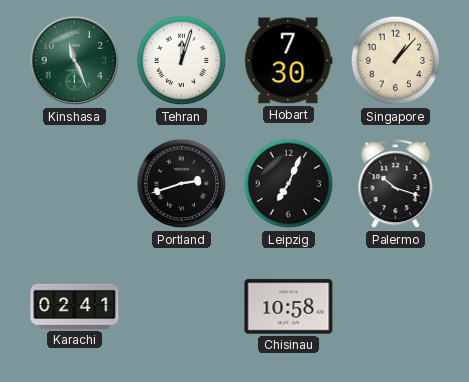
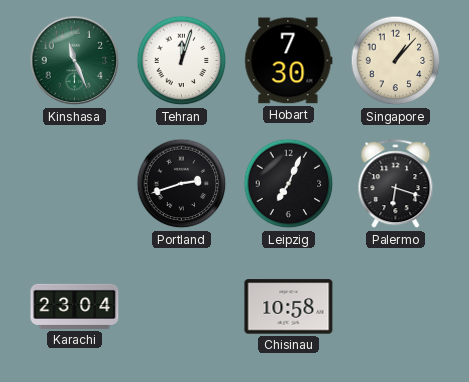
Palermo: 10:18 -> 6:18 (396, 184)
Karachi: 02:41 -> 23:04 (75, 306)
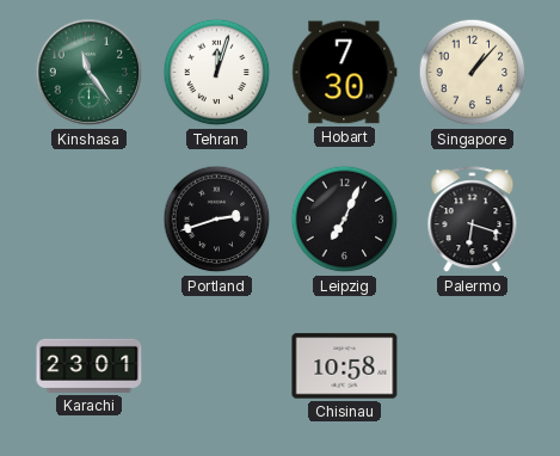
Kinshasa: 11:26 -> 11:24 (90, 73)
Karachi: 23:04 -> 23:01 (90, 365)
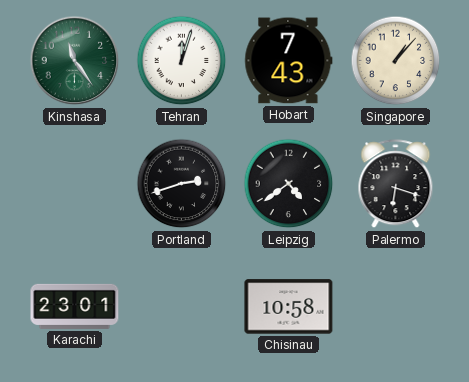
Hobart: 7:30 -> 7:43 (289, 61)
Leipzig: 7:04 -> 4:39 (289, 184)
